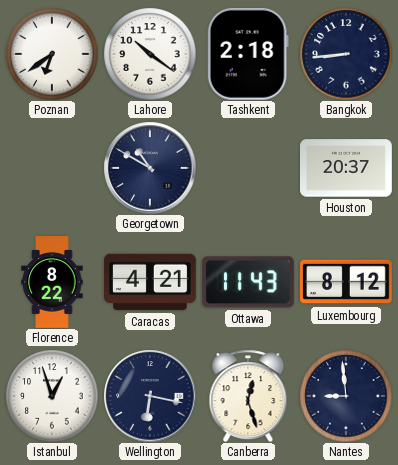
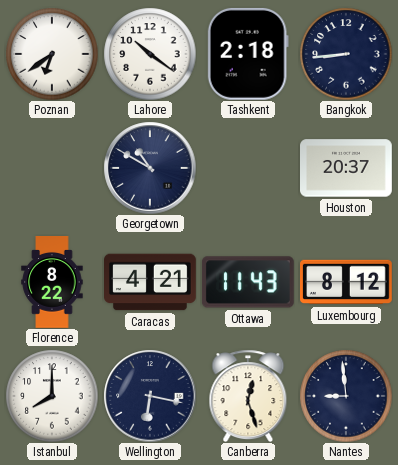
Istanbul: 12:57 -> 8:00 (52, 396)
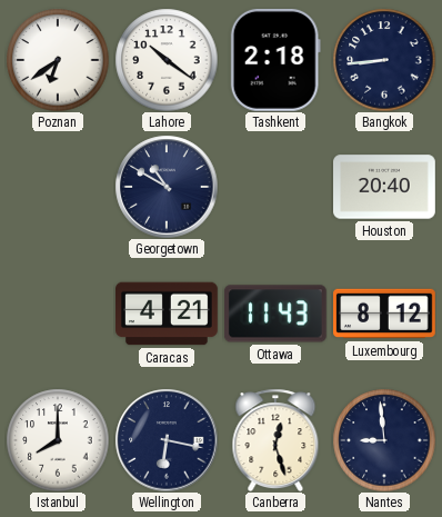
Houston: 20:37 -> 20:40 (385, 187)
Florence: 8:22 -> none (52, 282)
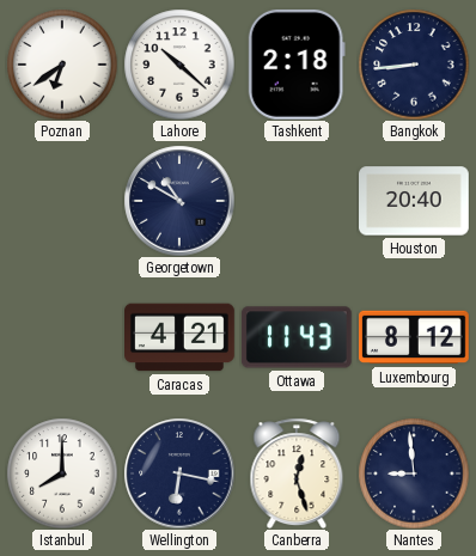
Lahore: 10:21 -> 10:22 (179, 65)
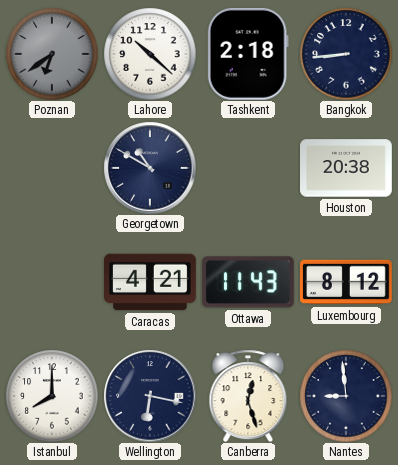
Poznan dial: white -> grey (52, 54)
Houston: 20:40 -> 20:38 (347, 168)
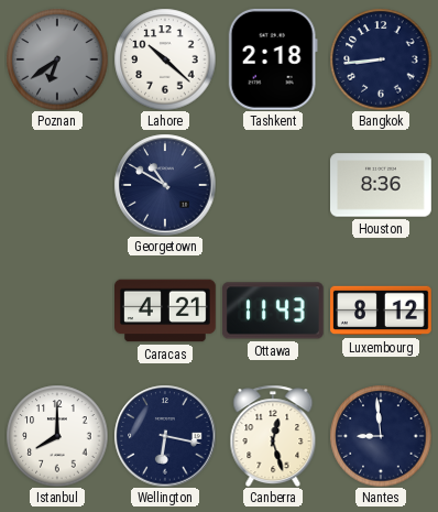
Houston: 20:38 -> 8:36 (382, 185)
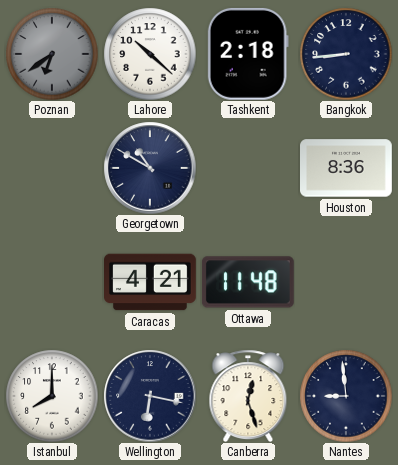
Ottawa: 11:43 -> 11:48 (248, 282)
Luxembourg: 8:12 -> none (382, 311)
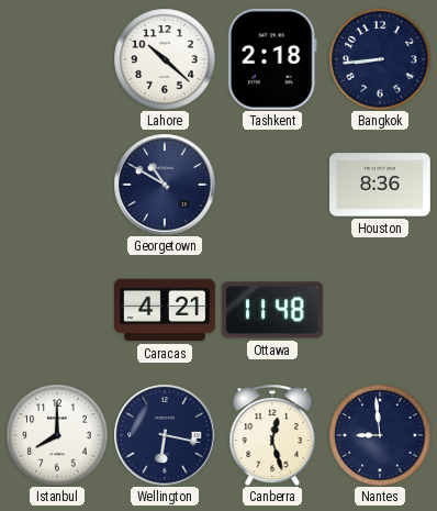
Poznan: 6:39 -> none (52, 54)
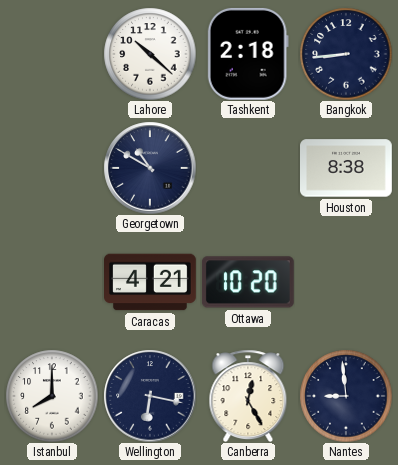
Houston: 8:36 -> 8:38 (347, 168)
Ottawa: 11:48 -> 10:20 (248, 282)
Canberra: 12:27 -> 12:25 (248, 396)
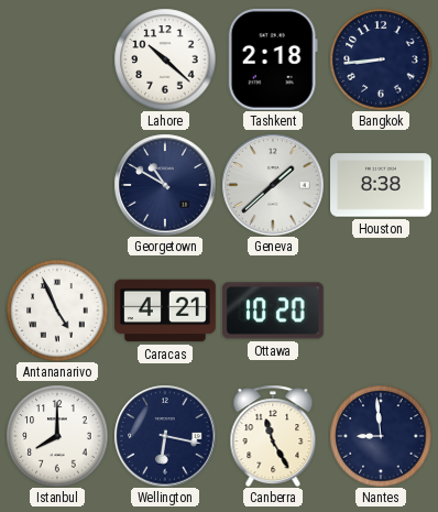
Geneva: none -> 1:38 (273, 185)
Antananarivo: none -> 4:56 (57, 311)
Canberra: 12:25 -> 11:25 (273, 436)
